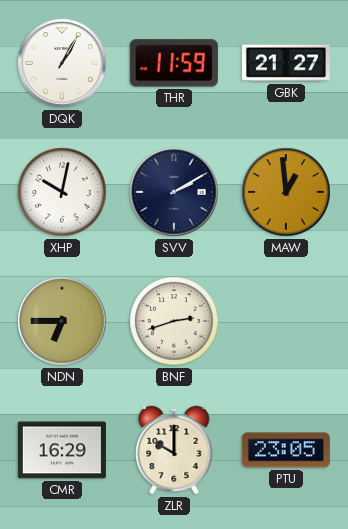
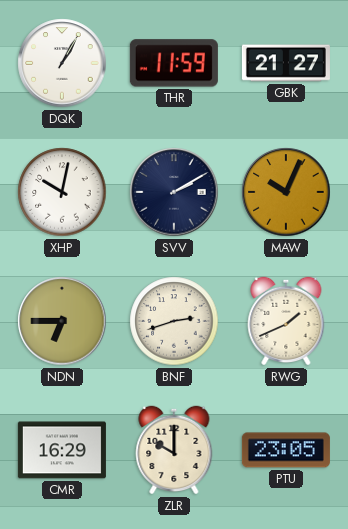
MAW: 12:59 -> 10:04 (286, 192)
RWG: none -> 1:41 (286, 321)
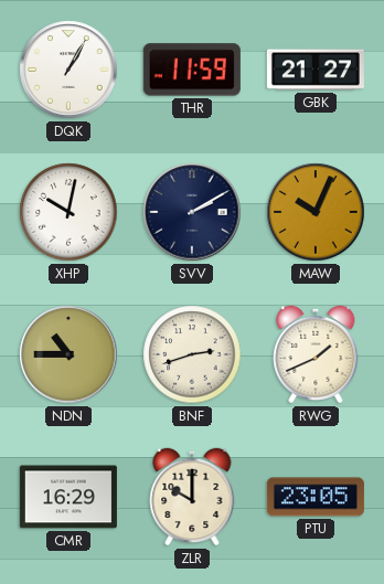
NDN: 6:45 -> 10:45 (68, 354)
